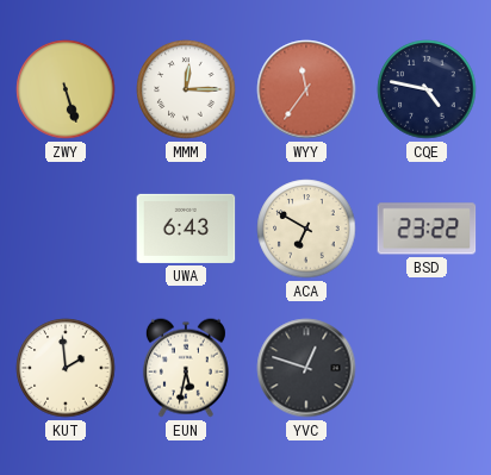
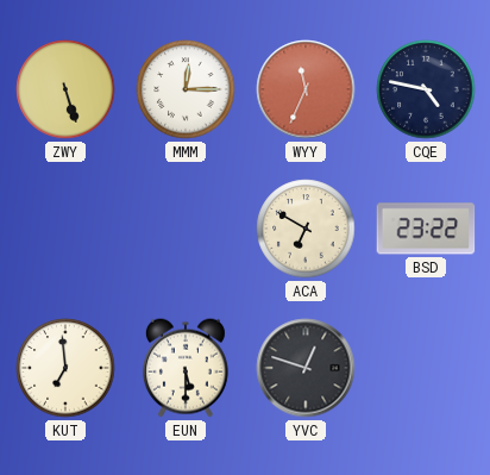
WYY: 11:36 -> 11:34 (306, 89)
UWA: 6:43 -> none (186, 229)
KUT: 1:59 -> 6:59 (65, 368)
EUN: 5:32 -> 5:30 (186, 368)
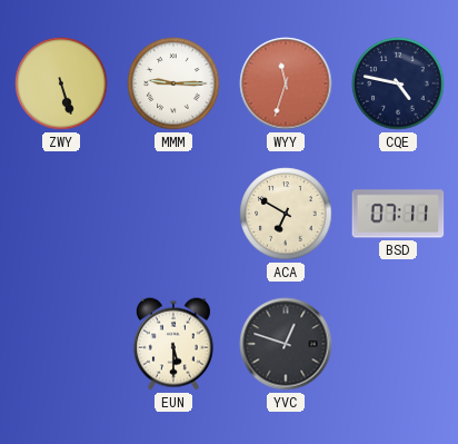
MMM: 12:15 -> 9:15 (173, 83)
WYY: 11:34 -> 11:33 (286, 83)
BSD: 23:22 -> 07:11 (398, 214)
KUT: 6:59 -> none (65, 368)
